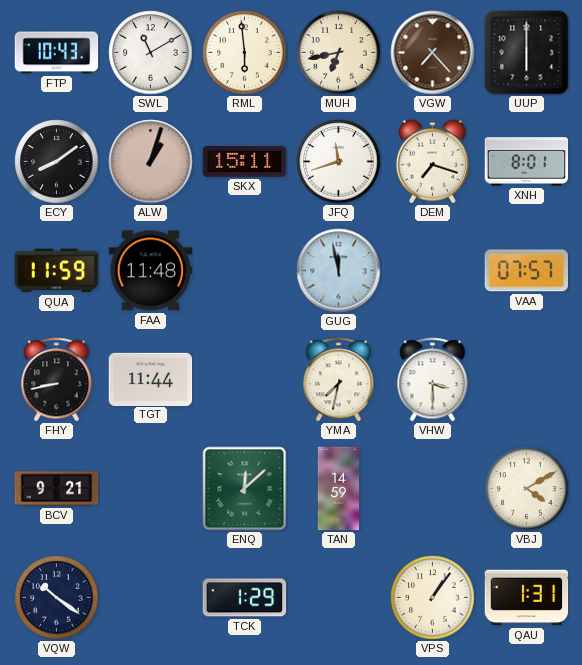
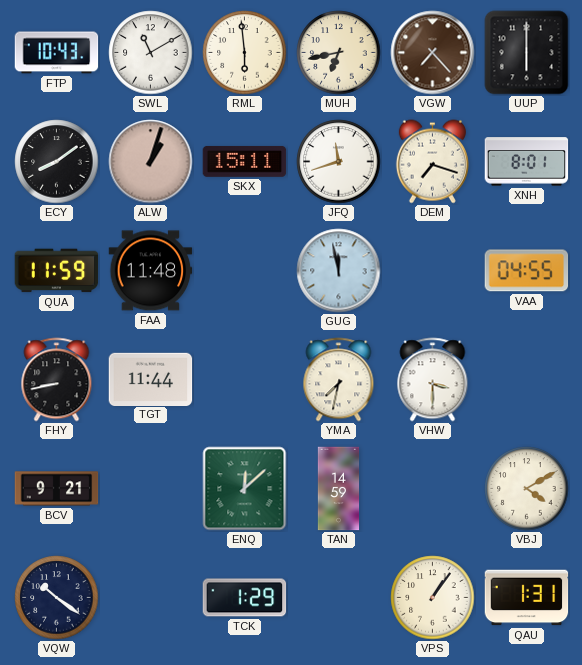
VAA: 07:57 -> 04:55 (527, 271)
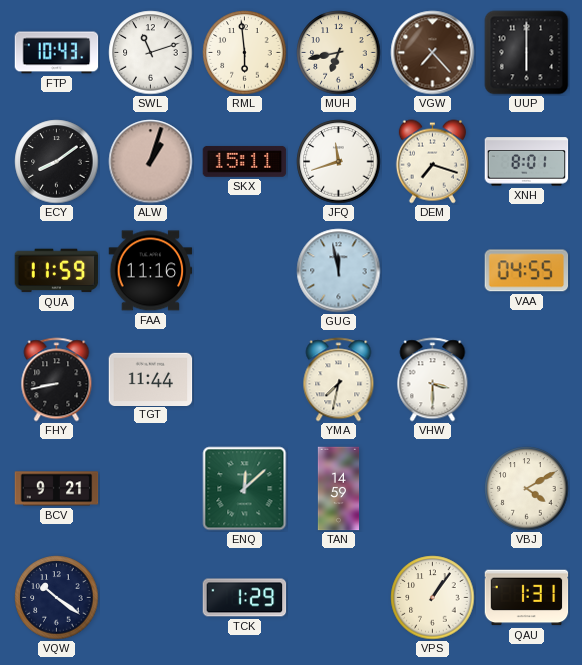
SWL: 11:10 -> 11:12 (151, 53)
FAA: 11:48 -> 11:16 (151, 271)
